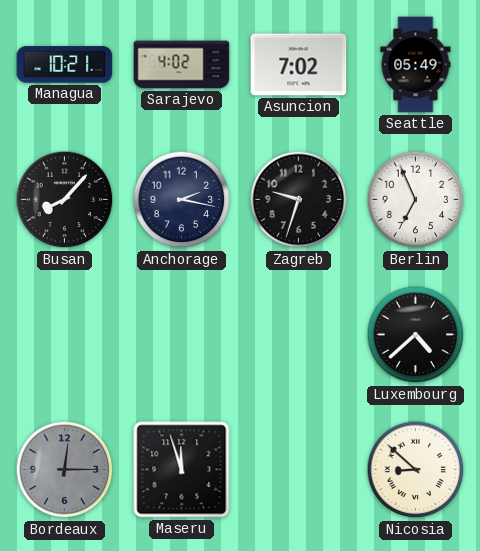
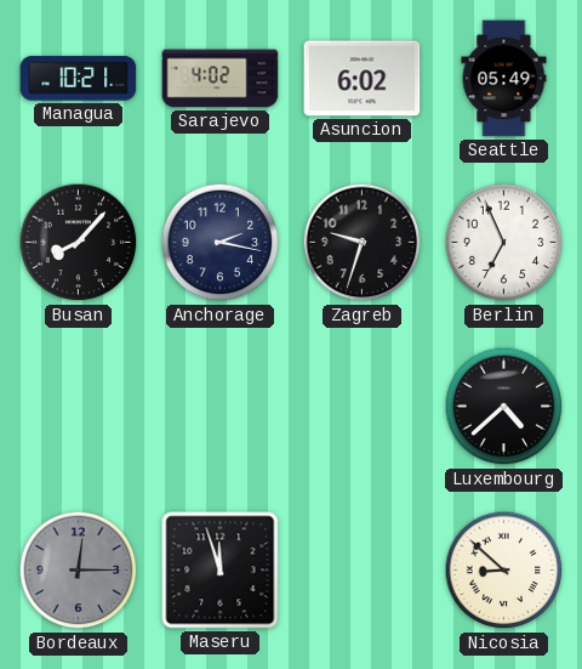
Asuncion: 7:02 -> 6:02 (363, 79)
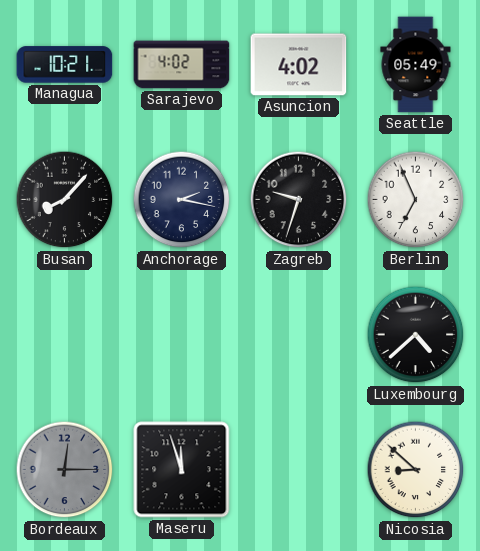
Asuncion: 6:02 -> 4:02 (299, 65)
